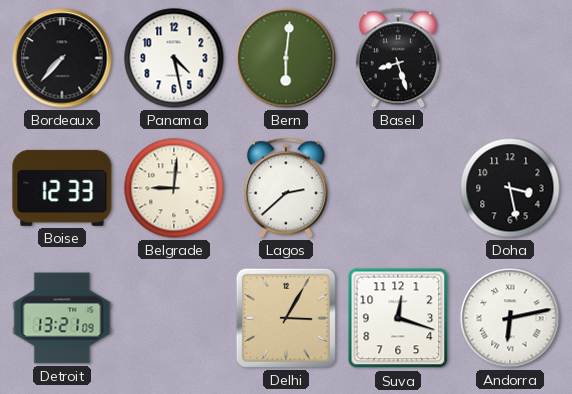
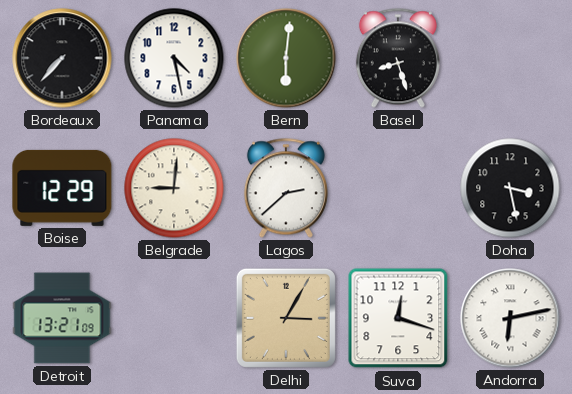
Boise: 12:33 -> 12:29 (62, 188)
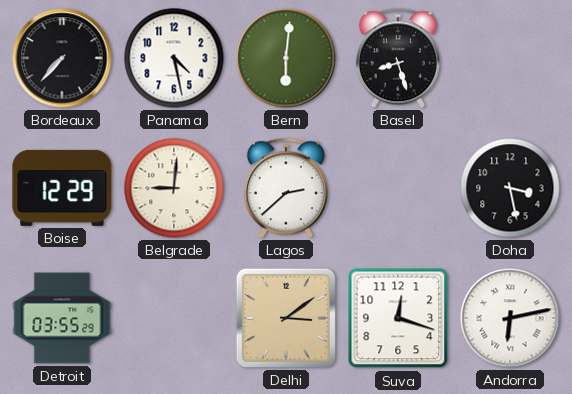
Detroit: 13:21 -> 03:55 (62, 318)
Delhi: 3:05 -> 3:09 (286, 318)
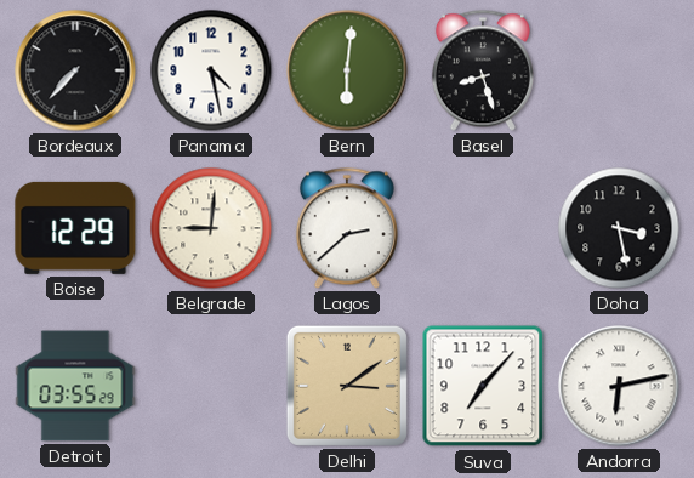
Suva: 12:18 -> 7:07 (483, 386)
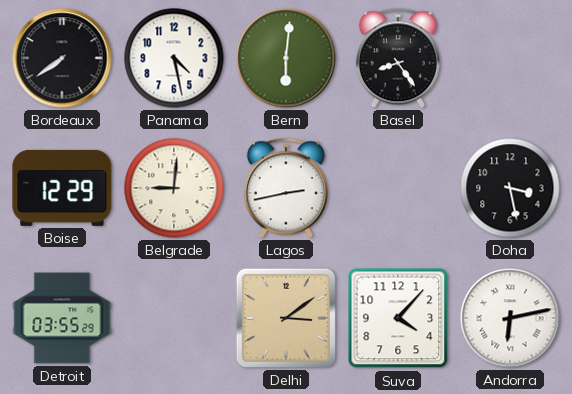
Bordeaux: 7:37 -> 7:39 (62, 58)
Basel: 8:27 -> 8:24 (398, 58)
Lagos: 2:38 -> 2:43 (286, 188)
Suva: 7:07 -> 4:07 (398, 318)
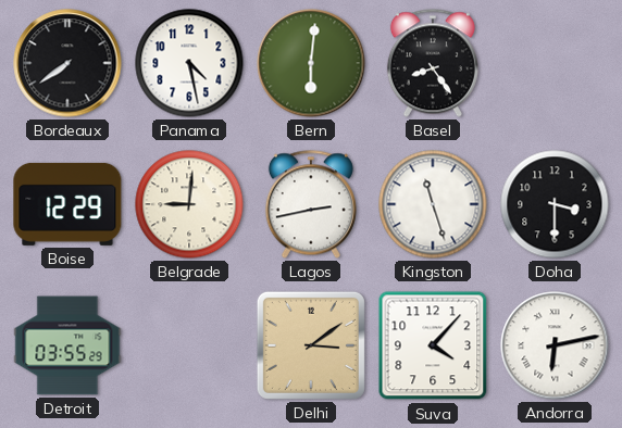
Kingston: none -> 11:27 (433, 204)
Doha: 3:28 -> 3:30 (555, 204)
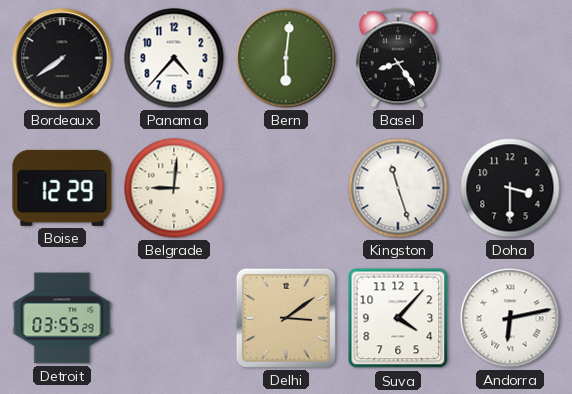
Panama: 4:28 -> 4:37 (174, 58)
Lagos: 2:43 -> none (311, 204)
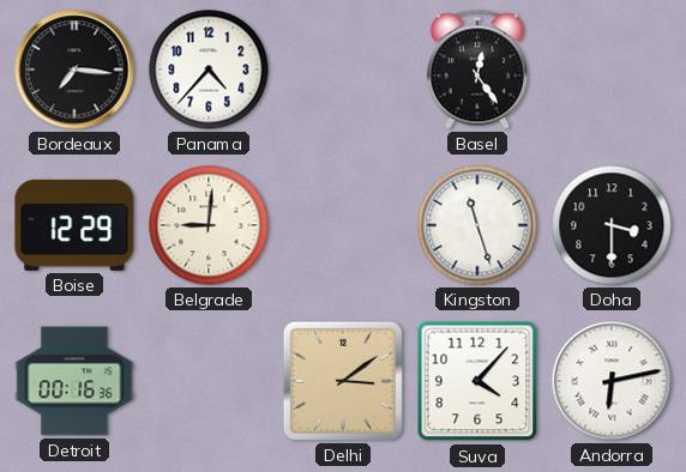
Bordeaux: 7:39 -> 7:16 (74, 69)
Bern: 6:01 -> none (286, 58)
Basel: 8:24 -> 12:24 (477, 69)
Detroit: 03:55 -> 00:16 (74, 381)
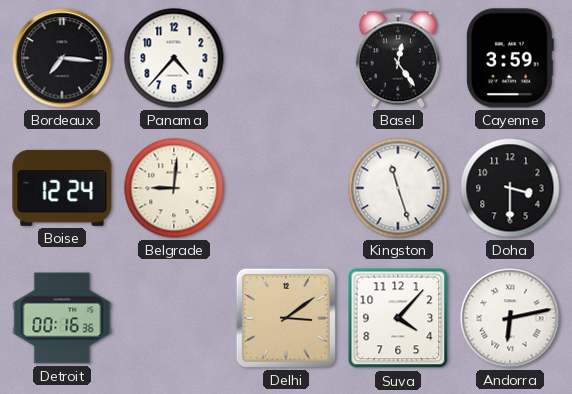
Cayenne: none -> 3:59 (510, 58)
Boise: 12:29 -> 12:24 (62, 188)
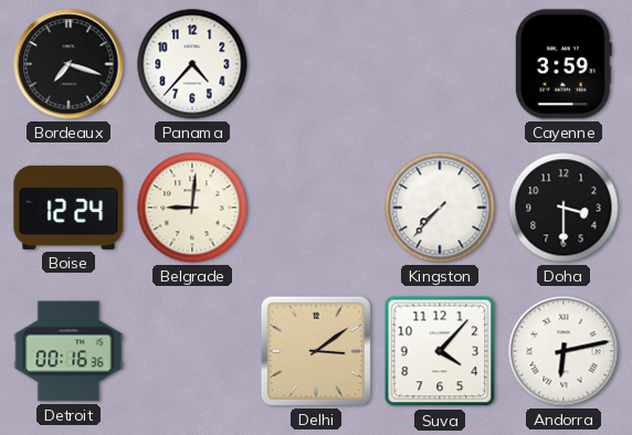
Bordeaux: 7:16 -> 7:18 (69, 64)
Basel: 12:24 -> none (398, 58)
Kingston: 11:27 -> 7:37 (440, 208)
